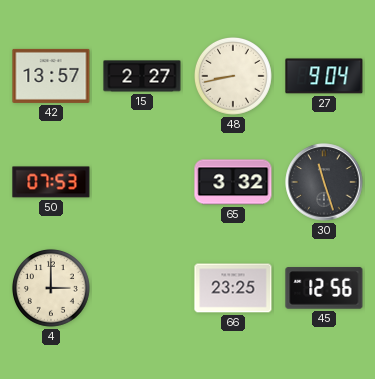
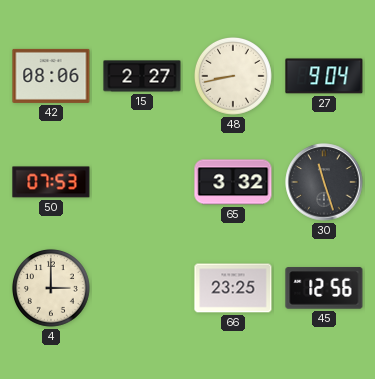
42: 13:57 -> 08:06 (51, 76)
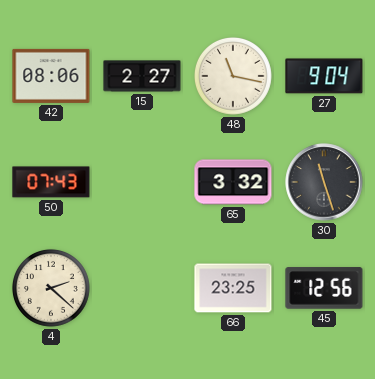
48: 8:43 -> 11:17 (233, 76)
50: 07:53 -> 07:43 (51, 182)
4: 3:00 -> 2:22 (51, 288)
